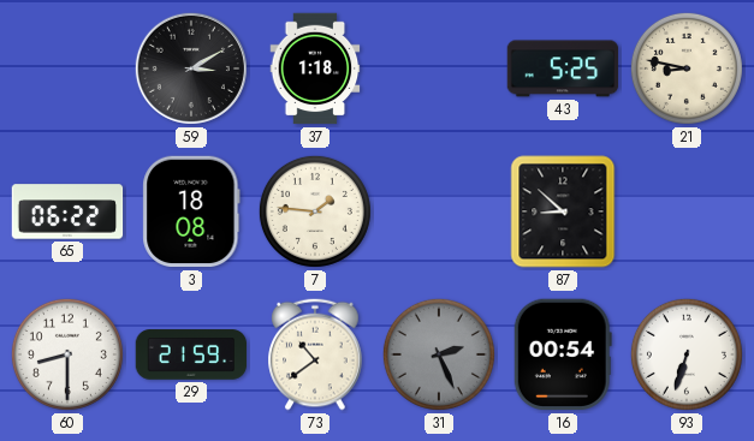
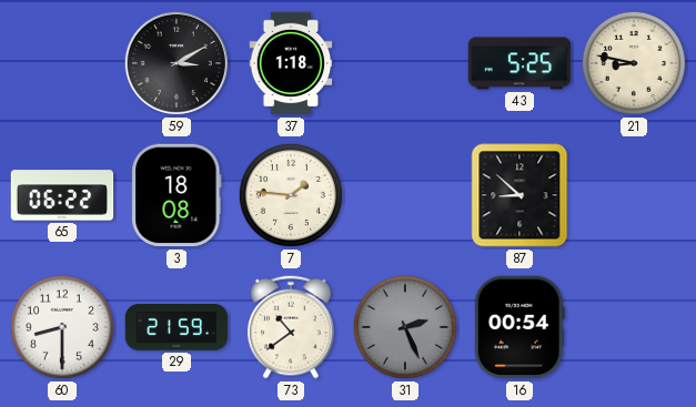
93: 6:33 -> none (687, 354)
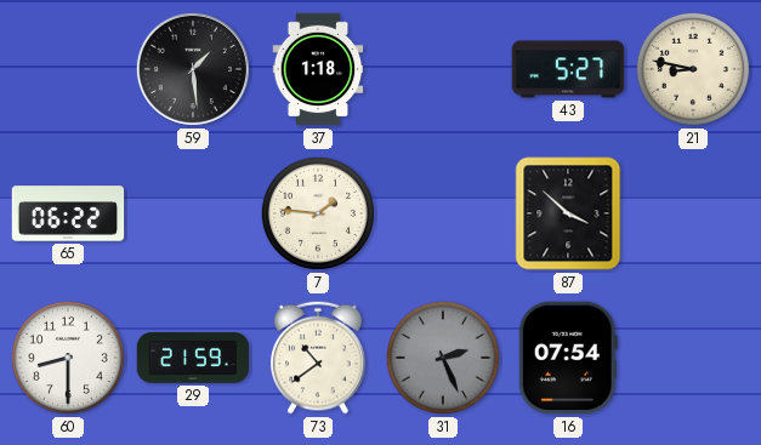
59: 3:10 -> 1:29 (193, 69)
43: 5:25 -> 5:27 (568, 69)
3: 18:08 -> none (176, 195)
87: 8:52 -> 3:52 (568, 213)
16: 00:54 -> 07:54 (568, 358)
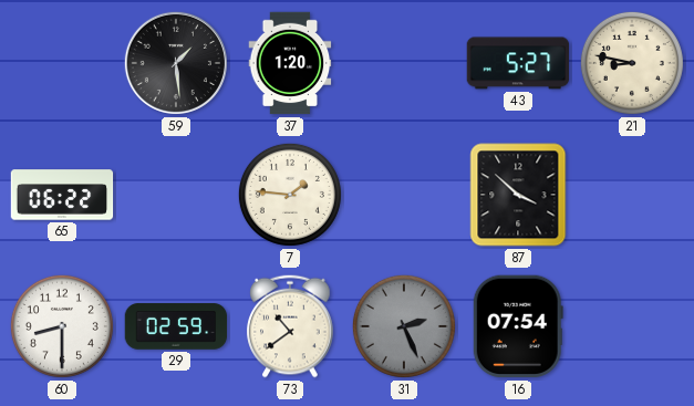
37: 1:18 -> 1:20 (290, 63)
29: 21:59 -> 02:59 (176, 326)
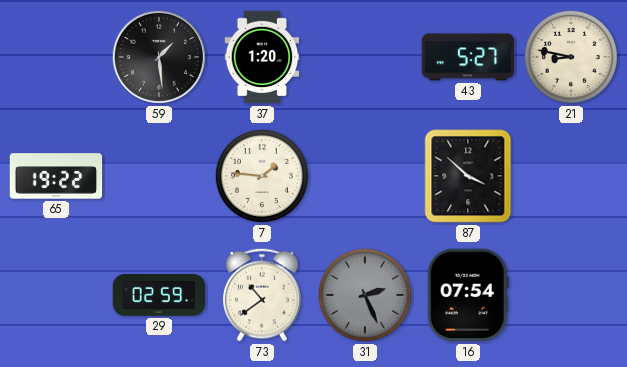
65: 06:22 -> 19:22 (56, 176)
60: 8:30 -> none (62, 326)
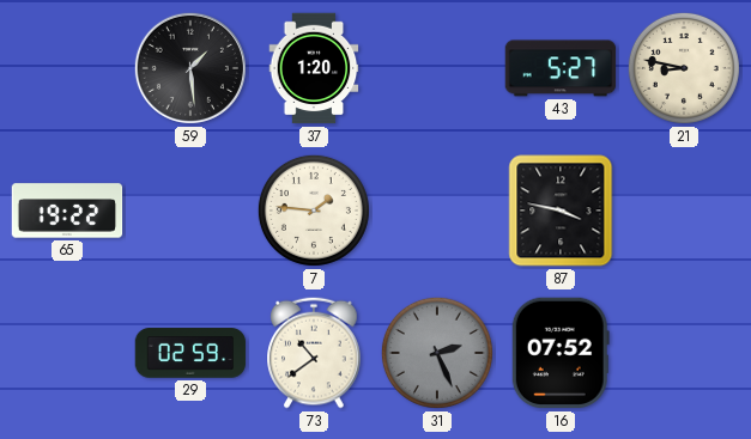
87: 3:52 -> 3:47 (561, 211)
16: 07:54 -> 07:52 (561, 353)
